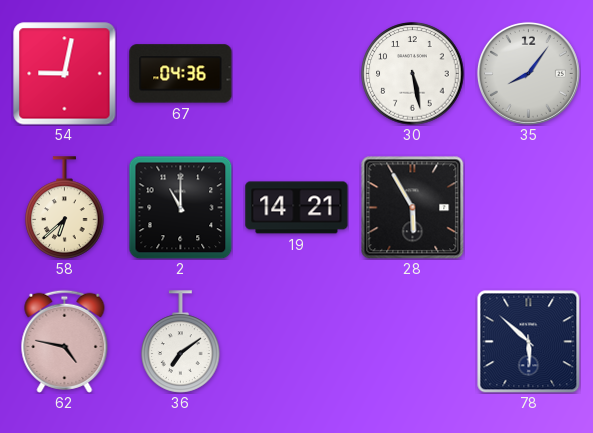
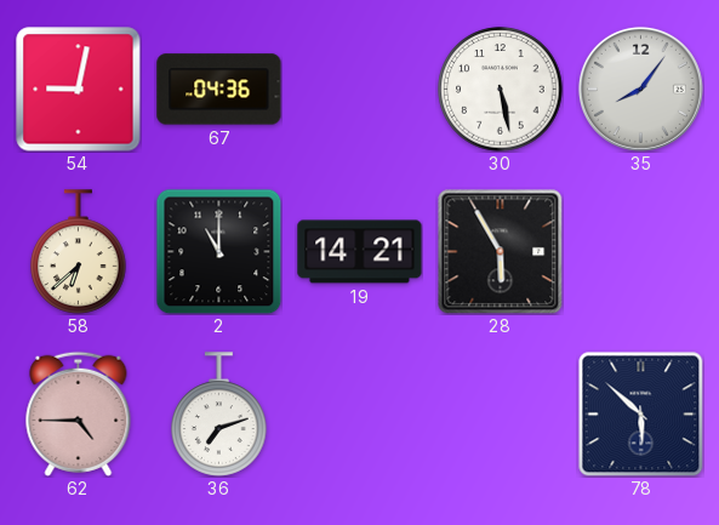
62: 4:47 -> 4:45 (79, 413)
36: 7:09 -> 7:12 (219, 415)
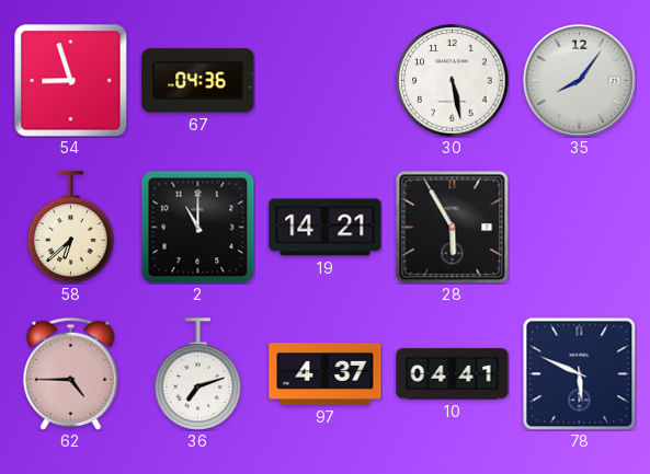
54: 9:02 -> 8:57 (71, 81)
97: none -> 4:37 (326, 374)
10: none -> 04:41 (453, 374)
78: 5:52 -> 5:49 (579, 373)
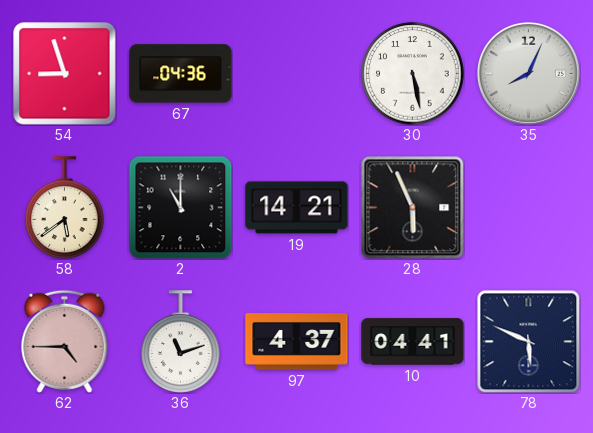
35: 8:06 -> 8:04 (528, 73)
58: 6:38 -> 5:39 (65, 208)
28: 5:55 -> 5:56 (412, 207)
36: 7:12 -> 11:12 (181, 342)
